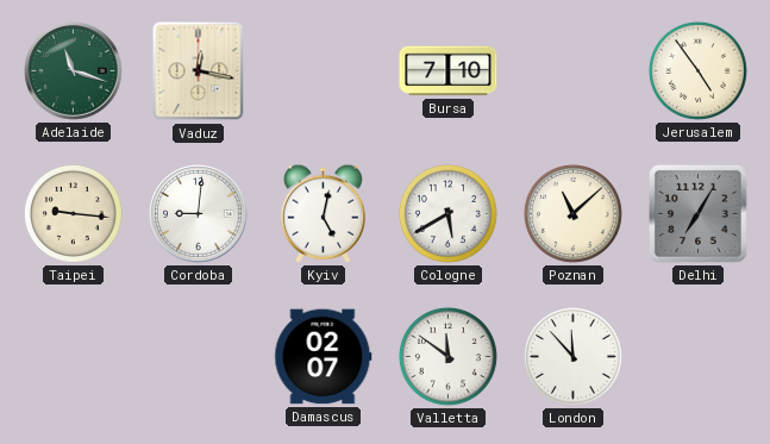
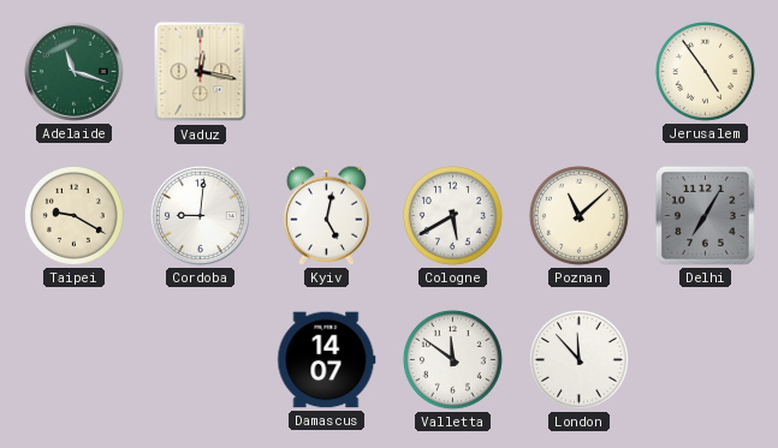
Bursa: 7:10 -> none (449, 71)
Taipei: 9:16 -> 9:20 (73, 215)
Damascus: 02:07 -> 14:07 (327, 360)
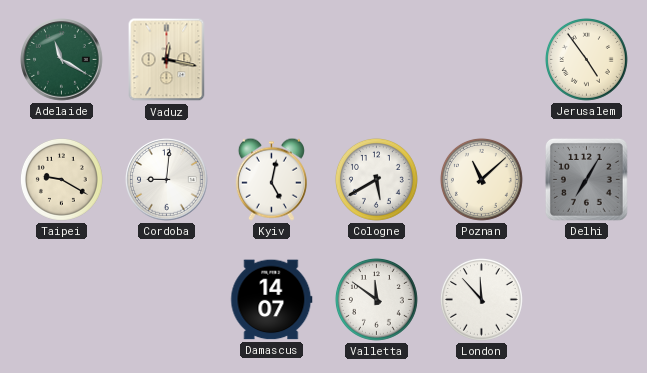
Adelaide: 11:18 -> 11:20 (62, 60)
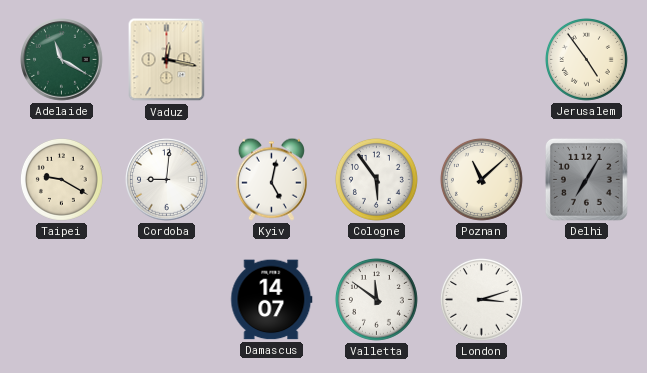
Cologne: 5:40 -> 5:54 (376, 179)
London: 11:53 -> 3:12 (481, 299)
